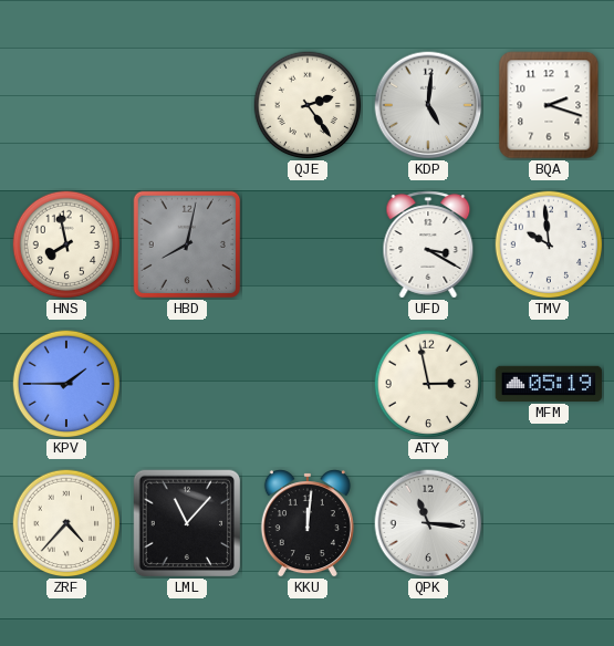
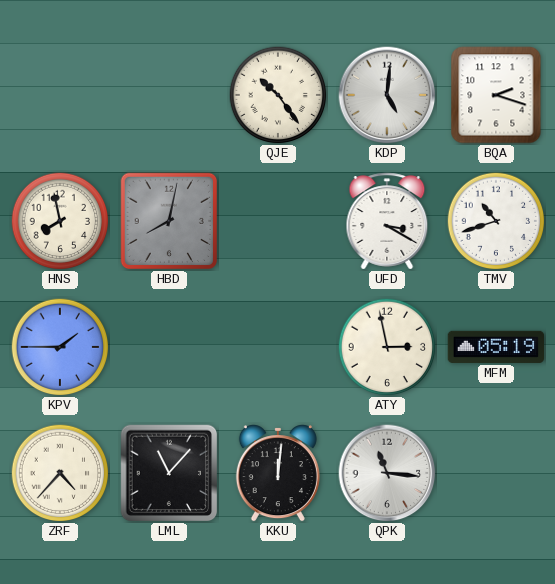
QJE: 2:24 -> 10:24 (278, 95)
TMV: 9:59 -> 10:42 (496, 221)
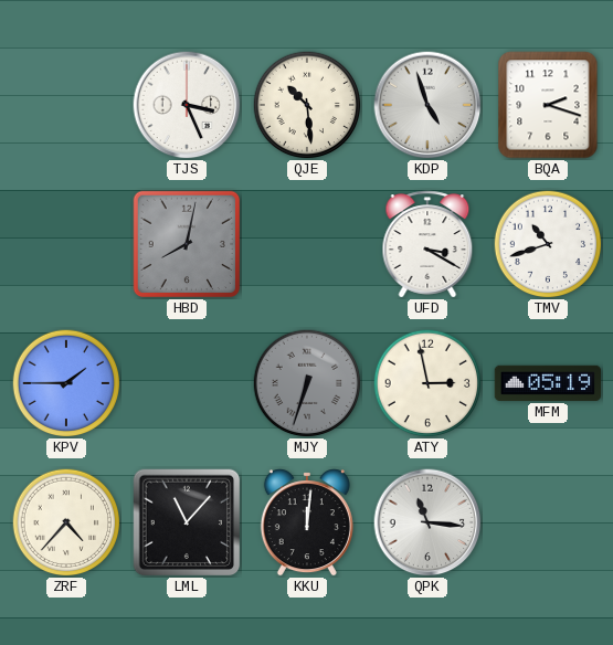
TJS: none -> 3:26 (187, 105)
QJE: 10:24 -> 10:29 (307, 105)
KDP: 5:01 -> 4:57 (427, 105)
HNS: 7:58 -> none (60, 221)
MJY: none -> 6:33 (307, 383)
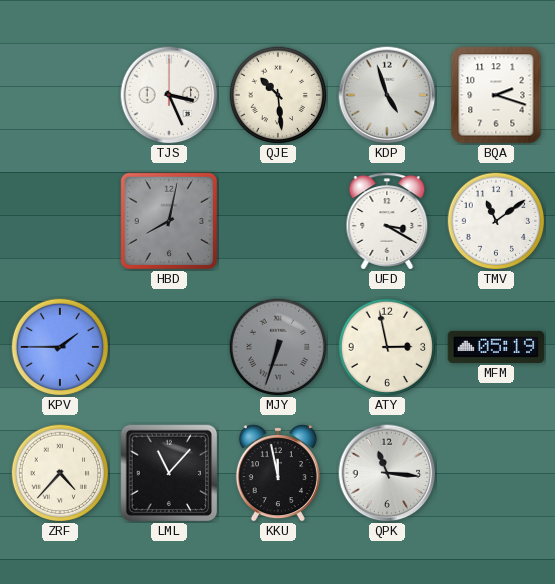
TMV: 10:42 -> 11:09 (496, 221)
KKU: 12:01 -> 11:58 (278, 473)
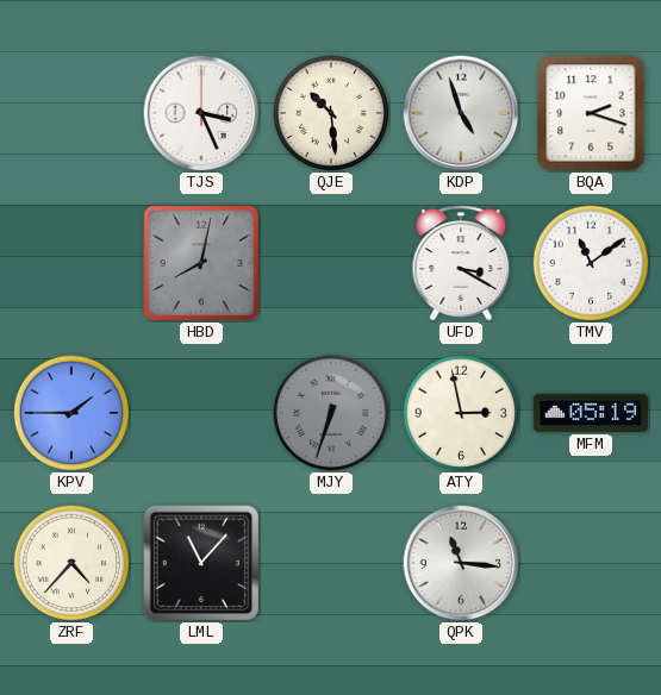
KKU: 11:58 -> none (278, 473)
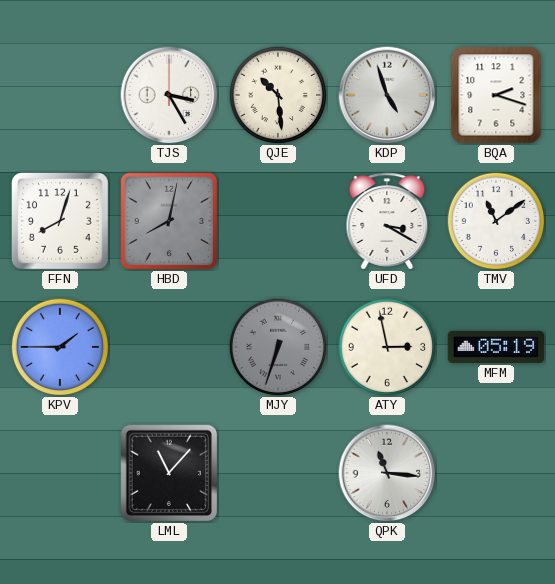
TJS: 3:26 -> 3:25 (169, 95)
FFN: none -> 8:03 (60, 221)
ZRF: 4:37 -> none (71, 563)
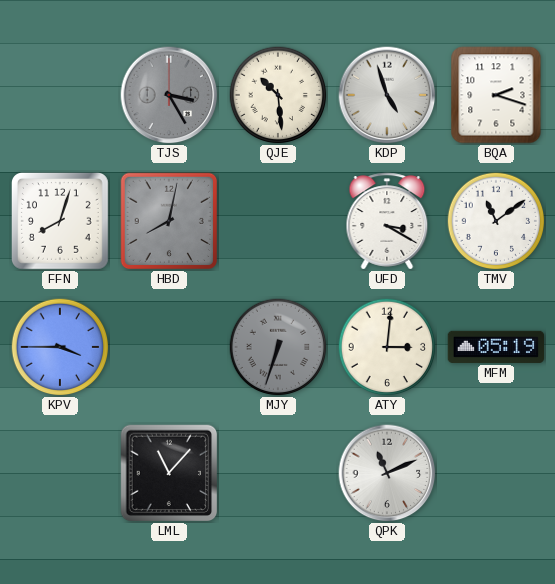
TJS dial: white -> grey (169, 95)
KPV: 1:45 -> 3:45 (60, 347)
ATY: 2:58 -> 3:01 (387, 347)
QPK: 11:16 -> 11:11 (387, 473)
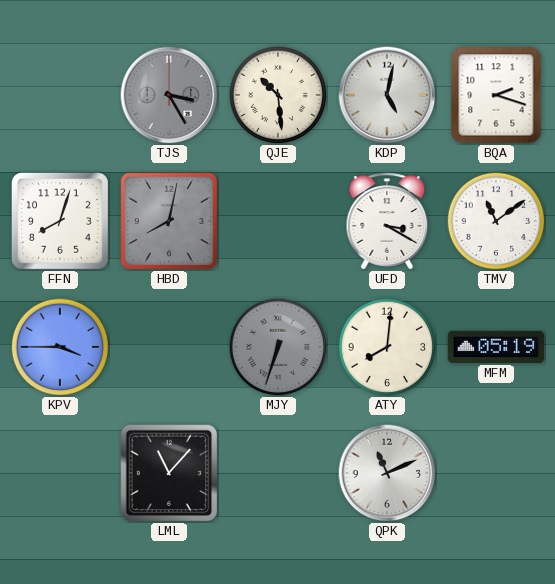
KDP: 4:57 -> 5:02 (387, 95)
ATY: 3:01 -> 8:01 (387, 347)
